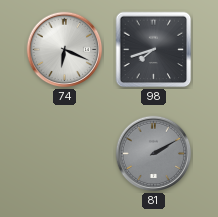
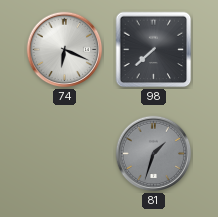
98: 7:42 -> 7:38 (154, 50)
81: 2:10 -> 1:33 (154, 154)
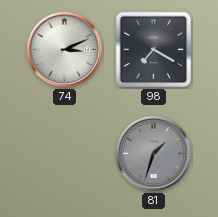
74: 6:19 -> 3:11 (65, 50)
98: 7:38 -> 7:20 (154, 50)
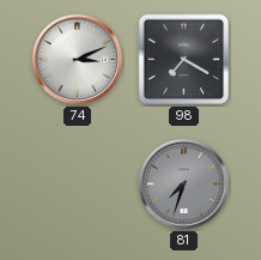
81: 1:33 -> 7:33 (184, 185)
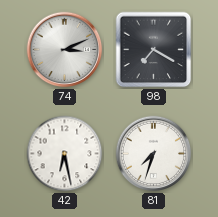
42: none -> 6:28 (65, 154)
81 dial: grey -> white (154, 154)
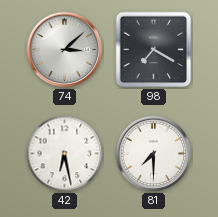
74: 3:11 -> 3:08 (65, 50)
81: 7:33 -> 7:30 (154, 154)
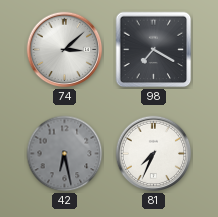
42 dial: white -> grey (65, 154)
81: 7:30 -> 7:34 (154, 154)
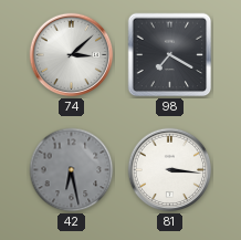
81: 7:34 -> 3:16 (170, 170)
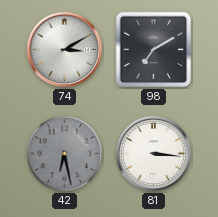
74: 3:08 -> 3:10 (65, 50)
98: 7:20 -> 7:10 (154, 50)
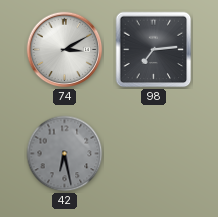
98: 7:10 -> 7:14 (154, 50)
81: 3:16 -> none (154, 154)
